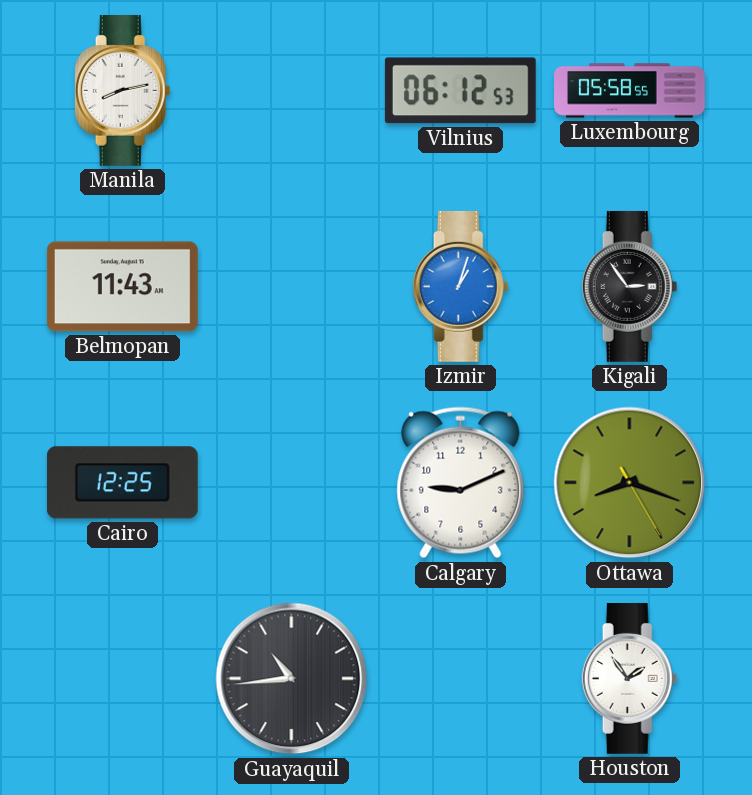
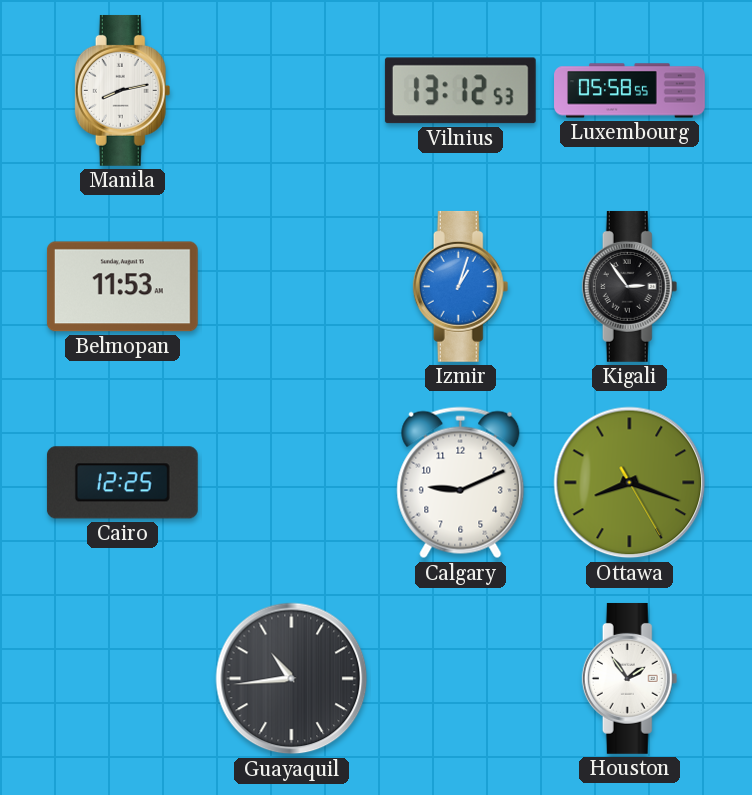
Vilnius: 06:12 -> 13:12 (460, 91)
Belmopan: 11:43 -> 11:53 (122, 287)
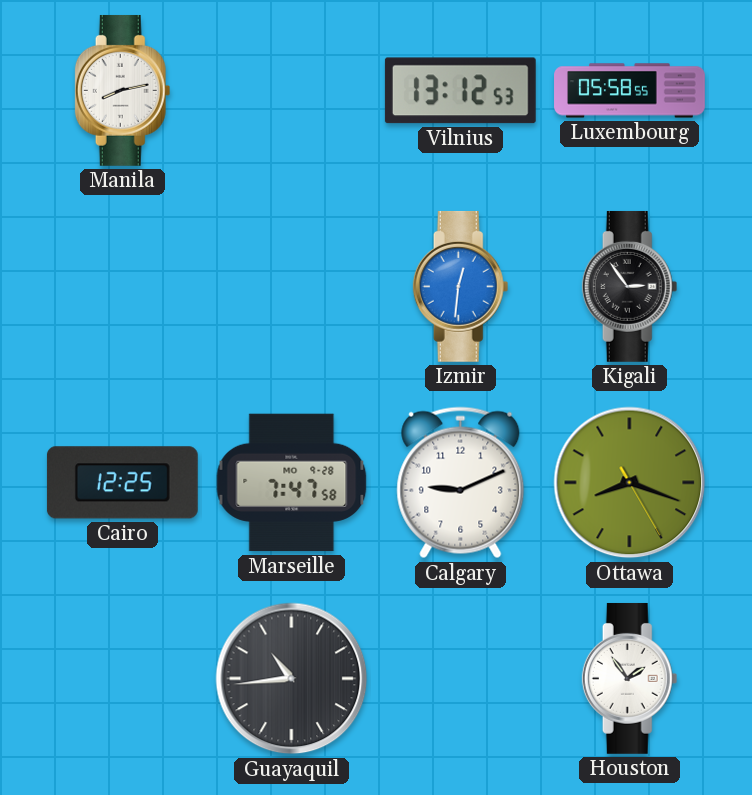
Belmopan: 11:53 -> none (122, 287)
Izmir: 1:03 -> 12:31 (461, 286)
Marseille: none -> 7:47 (292, 483)
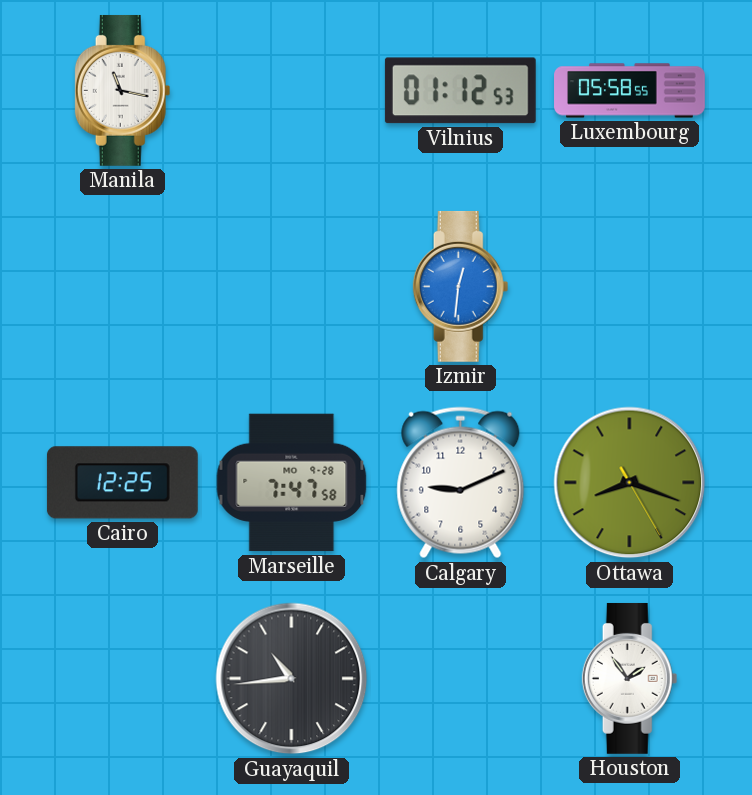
Manila: 8:13 -> 11:17 (123, 90)
Vilnius: 13:12 -> 01:12 (460, 91)
Kigali: 2:54 -> none (630, 286)
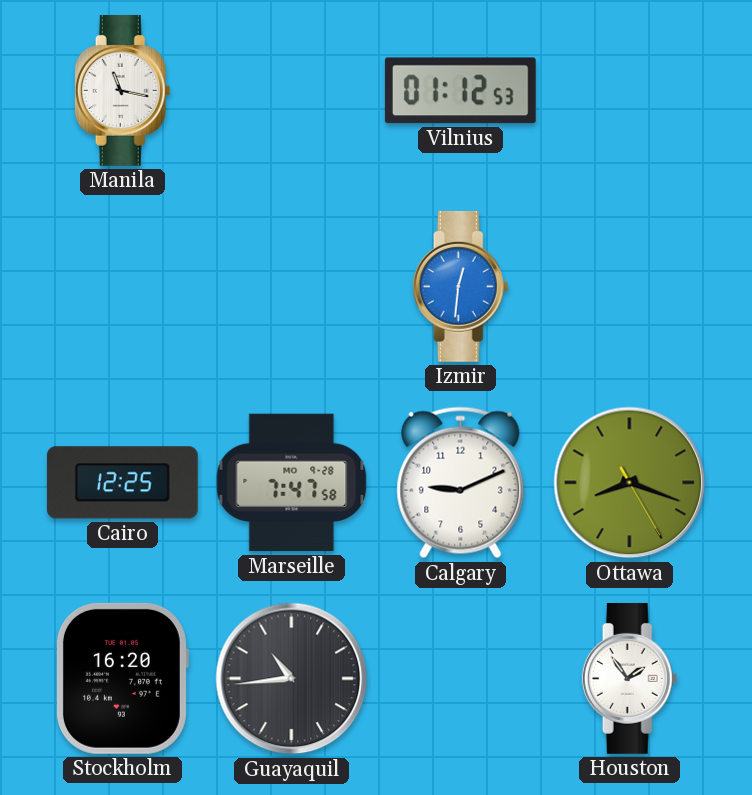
Luxembourg: 05:58 -> none (630, 91)
Stockholm: none -> 16:20 (122, 678)
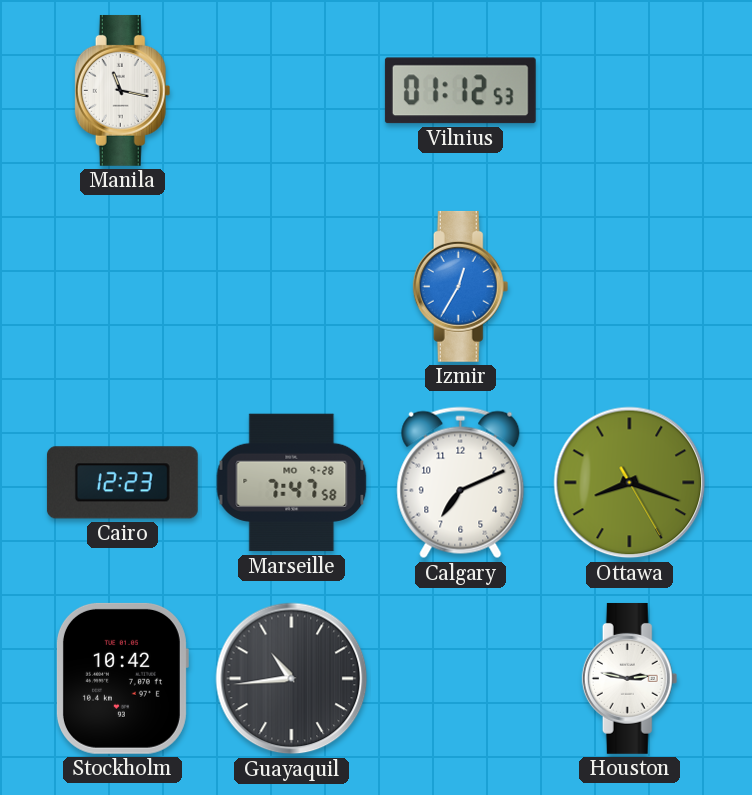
Izmir: 12:31 -> 12:35 (461, 286)
Cairo: 12:25 -> 12:23 (122, 483)
Calgary: 9:11 -> 7:11 (461, 483)
Stockholm: 16:20 -> 10:42 (122, 678)
Houston: 1:54 -> 2:47 (630, 678)
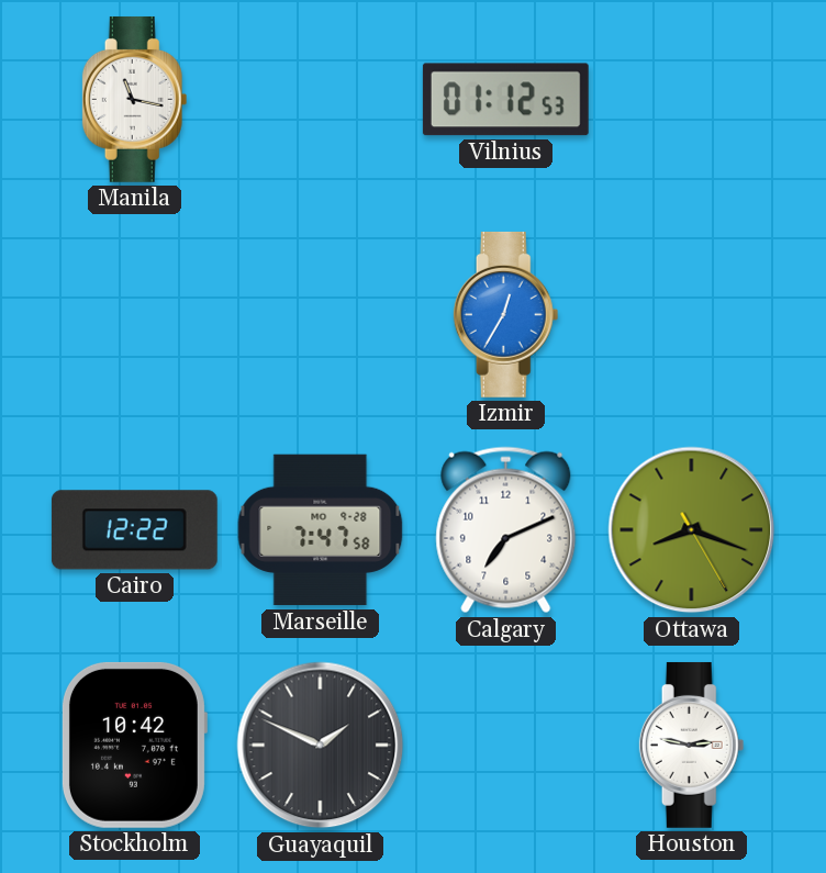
Cairo: 12:23 -> 12:22 (134, 530)
Guayaquil: 10:44 -> 1:49 (321, 746)
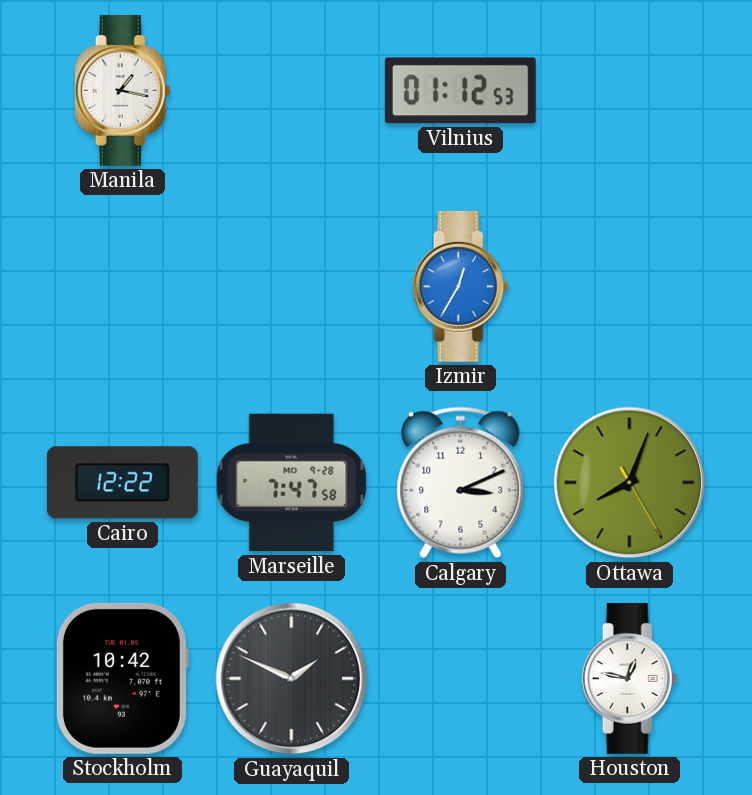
Manila: 11:17 -> 1:17 (123, 90)
Calgary: 7:11 -> 3:11 (461, 483)
Ottawa: 8:18 -> 8:03 (630, 483)
Houston: 2:47 -> 12:47 (630, 678)
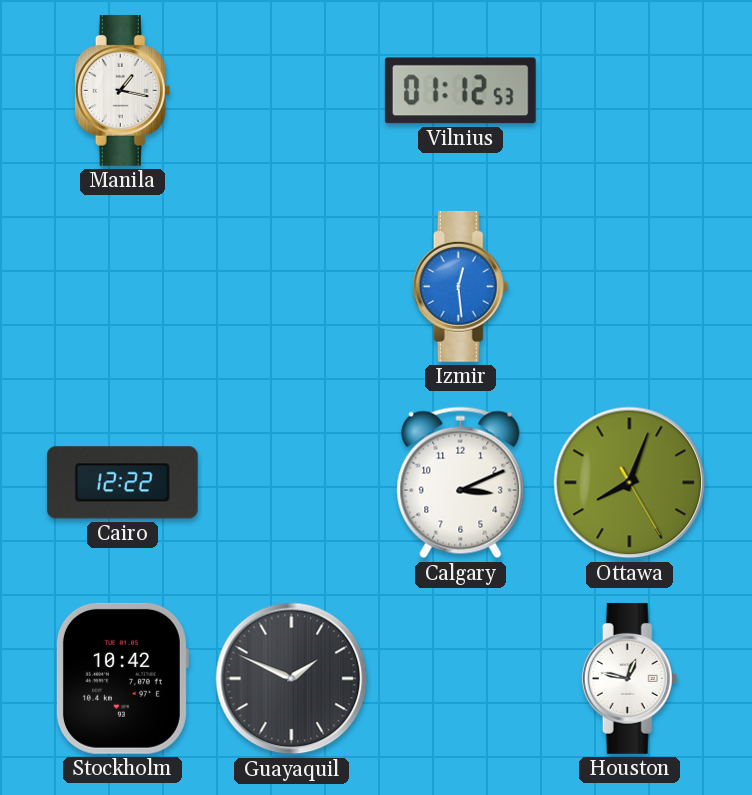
Izmir: 12:35 -> 12:29 (461, 286)
Marseille: 7:47 -> none (292, 483)
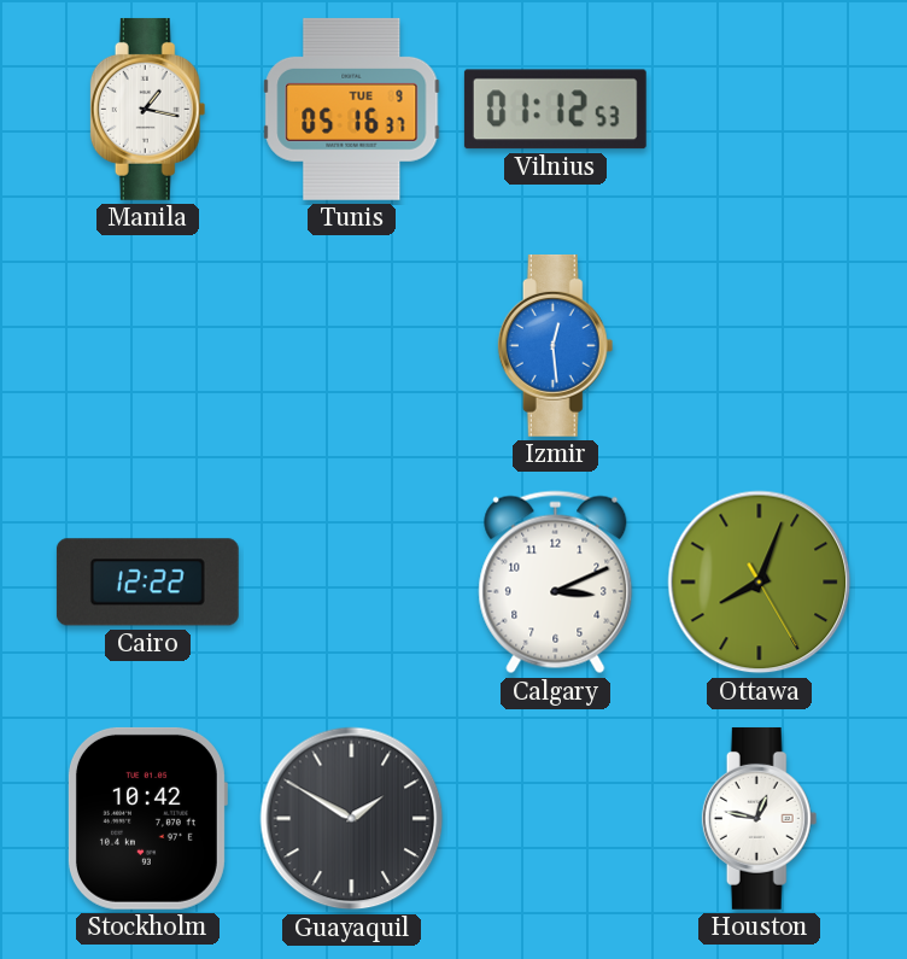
Tunis: none -> 05:16 (352, 109)
Guayaquil: 1:49 -> 1:50 (352, 819)
